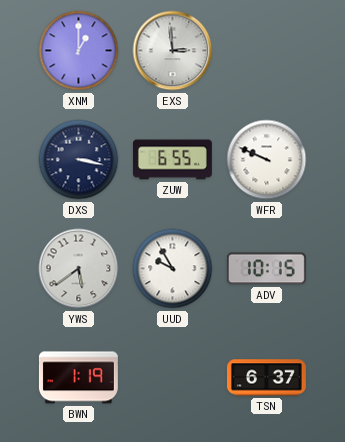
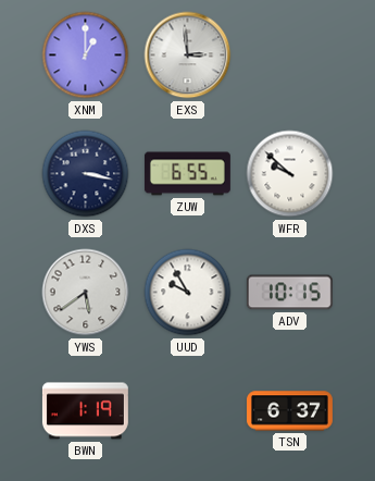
WFR: 9:49 -> 9:52 (290, 174)
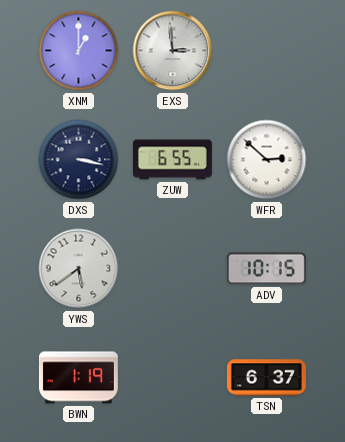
WFR: 9:52 -> 2:52 (267, 160)
UUD: 9:55 -> none (188, 293)
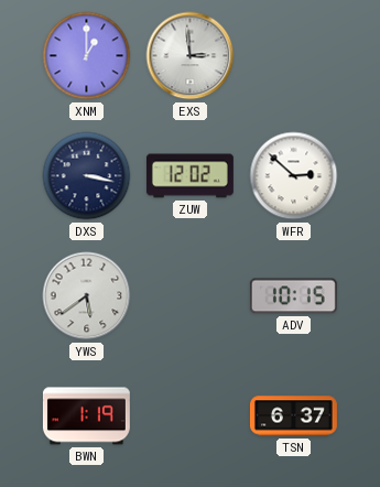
ZUW: 6:55 -> 12:02 (189, 176)
